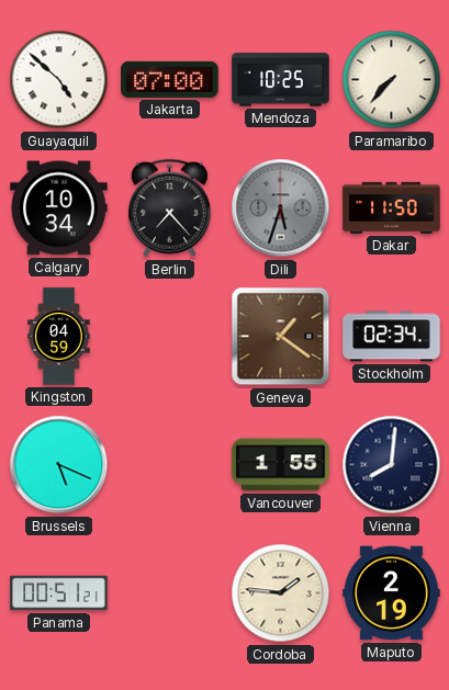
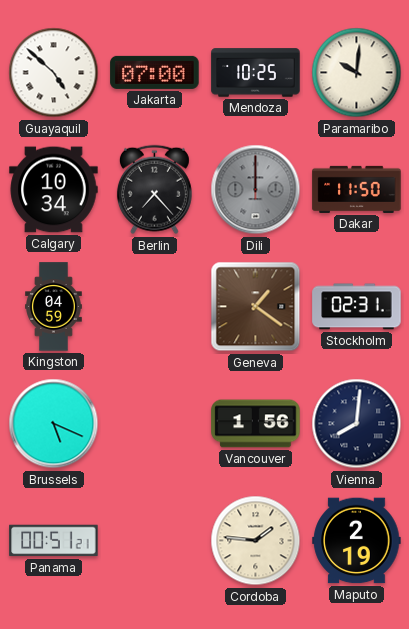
Paramaribo: 7:37 -> 10:01 (357, 73)
Dili: 5:33 -> 12:00 (256, 190)
Stockholm: 02:34 -> 02:31 (357, 307)
Vancouver: 1:55 -> 1:56 (256, 424)
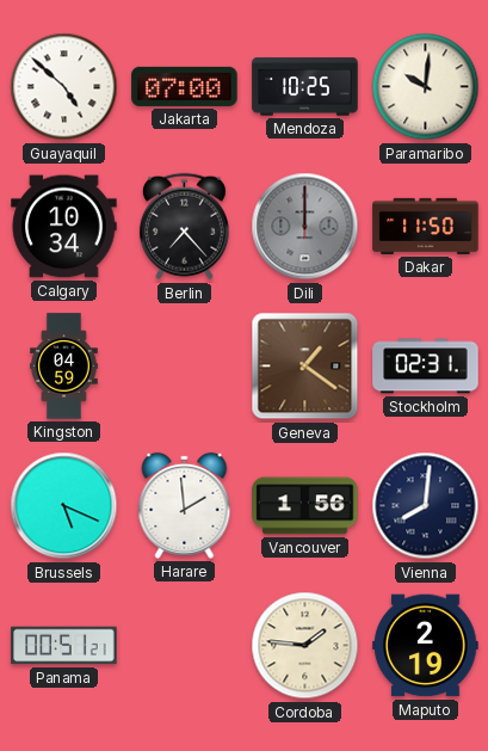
Harare: none -> 1:59 (185, 505)
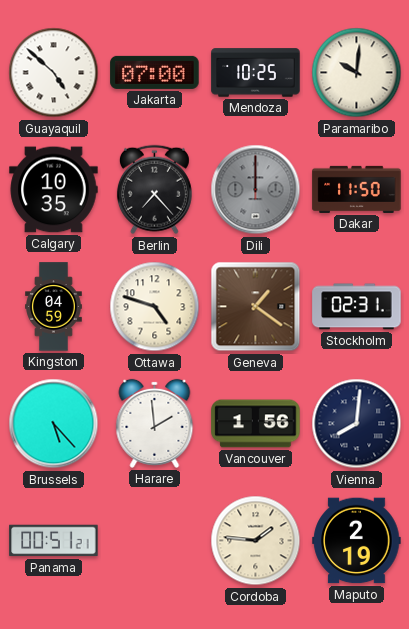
Calgary: 10:34 -> 10:35 (54, 190)
Ottawa: none -> 4:48 (155, 307)
Brussels: 5:19 -> 5:23 (54, 424)
